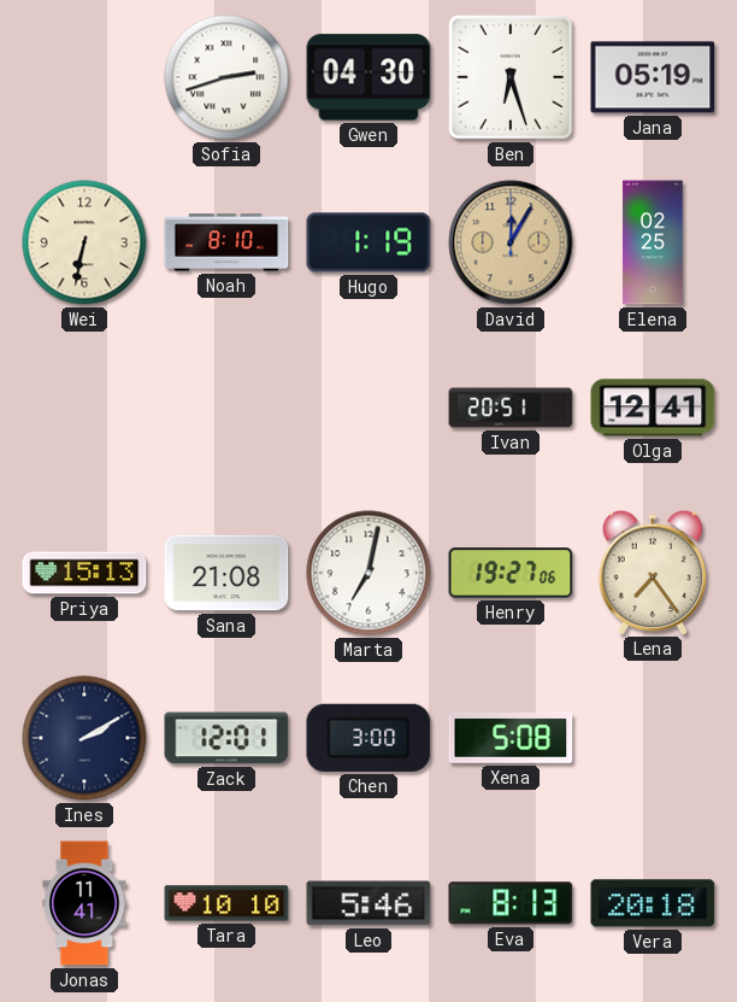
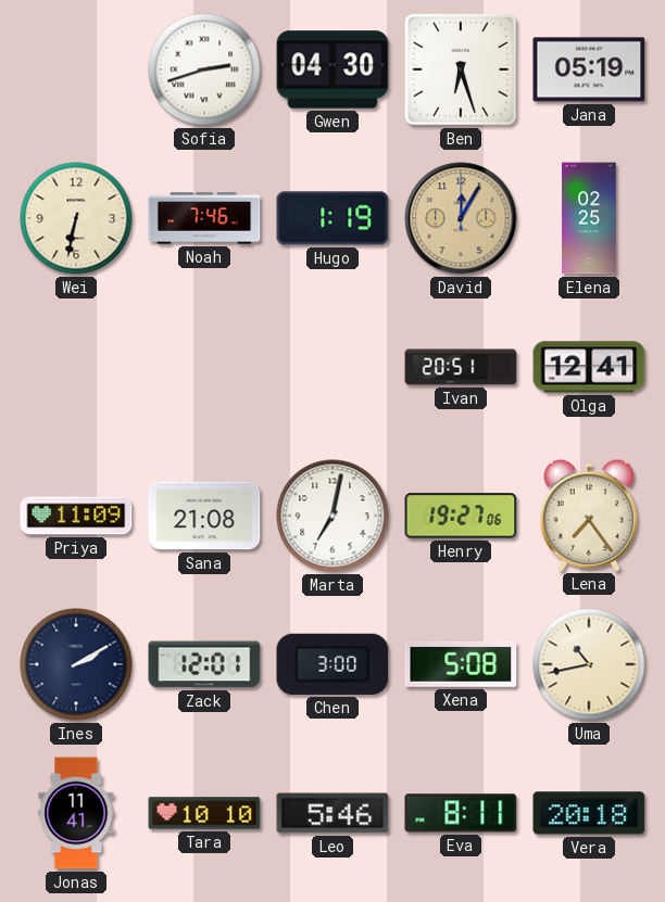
Noah: 8:10 -> 7:46 (204, 218)
Priya: 15:13 -> 11:09 (76, 516)
Uma: none -> 10:43 (589, 664)
Eva: 8:13 -> 8:11 (461, 813)
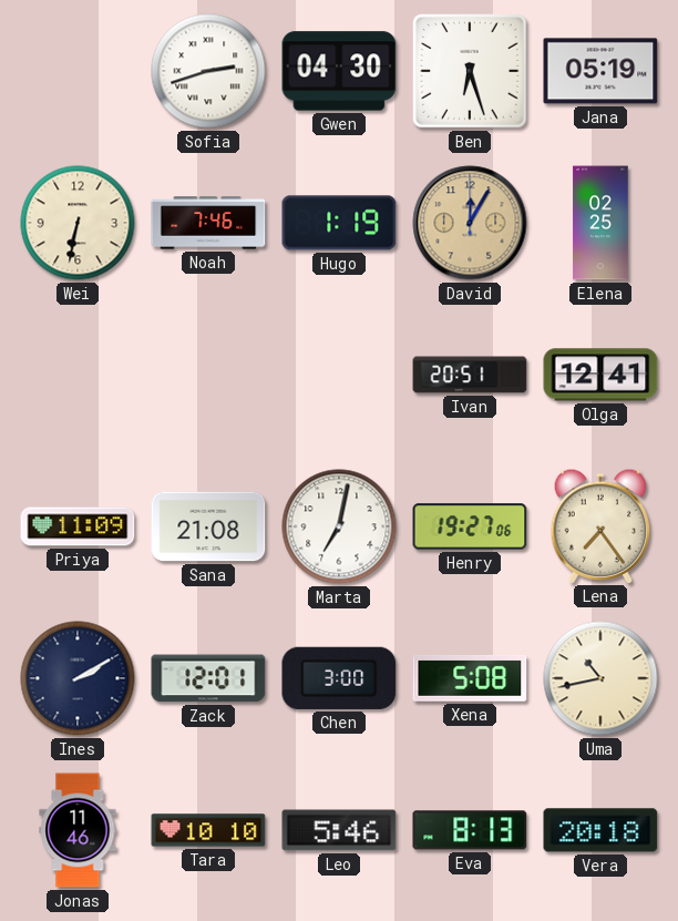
Jonas: 11:41 -> 11:46 (78, 830)
Eva: 8:11 -> 8:13 (470, 830)
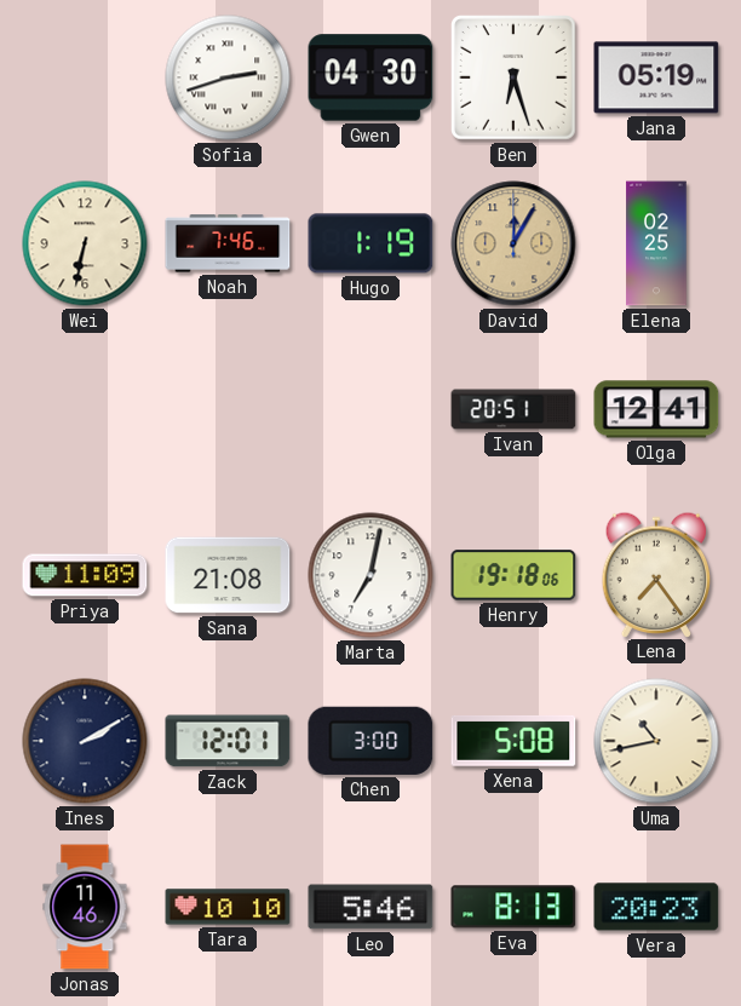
Henry: 19:27 -> 19:18 (513, 575)
Vera: 20:18 -> 20:23 (656, 907)
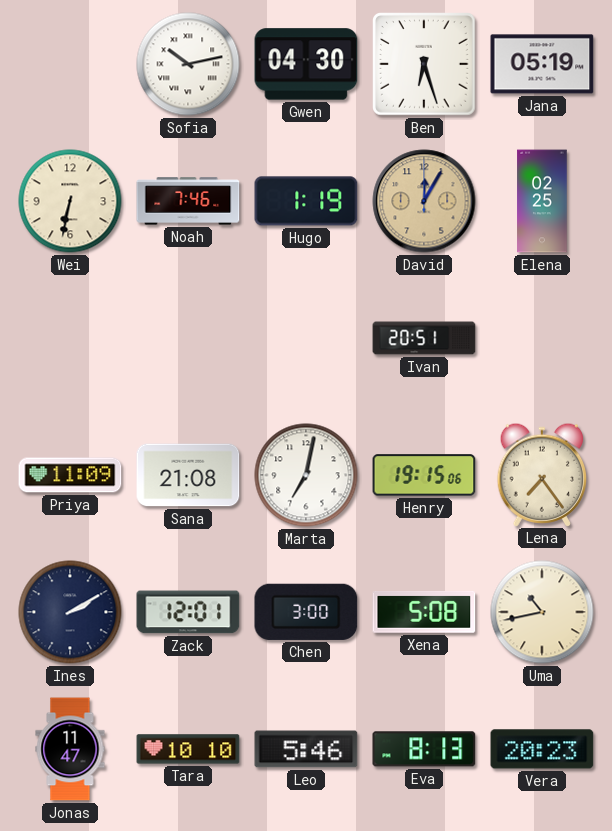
Sofia: 2:42 -> 10:13 (188, 64)
Olga: 12:41 -> none (656, 409)
Henry: 19:18 -> 19:15 (424, 475)
Jonas: 11:46 -> 11:47 (70, 749)
